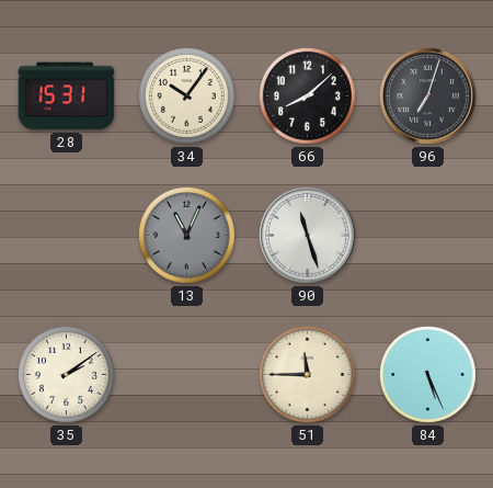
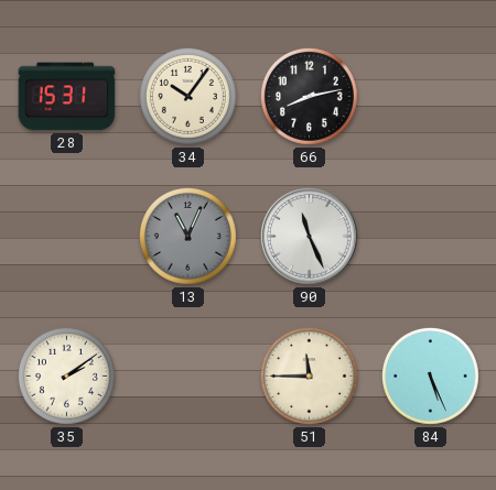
66: 8:08 -> 8:13 (309, 96)
96: 7:03 -> none (427, 95)
90: 11:27 -> 11:26 (309, 236)
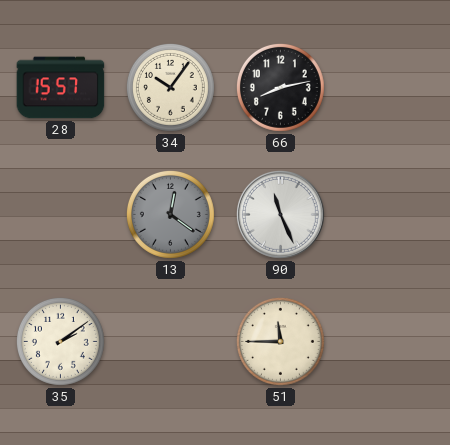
28: 15:31 -> 15:57 (61, 88)
13: 11:04 -> 12:21 (170, 214)
84: 5:26 -> none (430, 375)
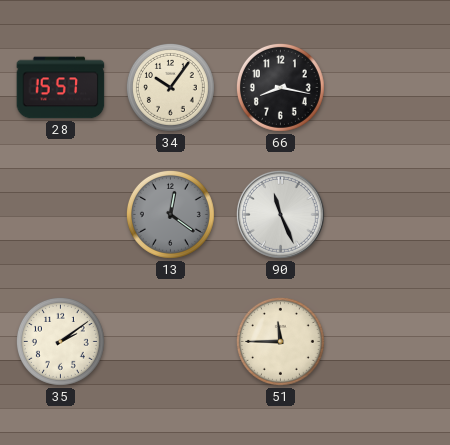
66: 8:13 -> 8:17 (280, 87)
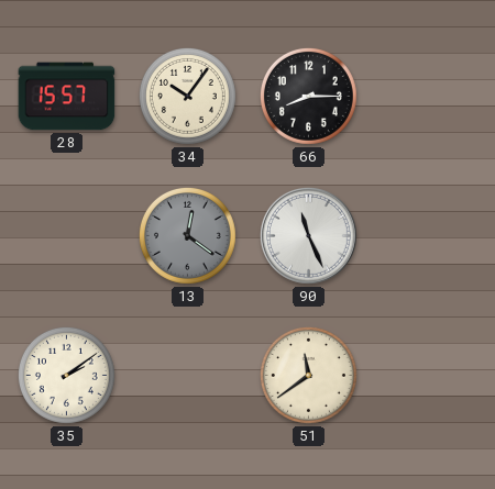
66: 8:17 -> 8:15 (308, 96)
51: 11:45 -> 11:39 (308, 375)
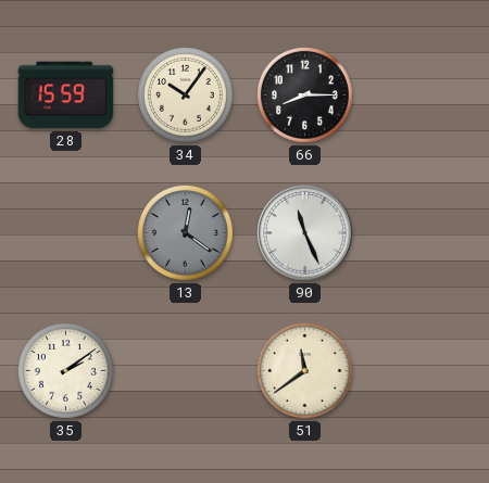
28: 15:57 -> 15:59 (66, 96)
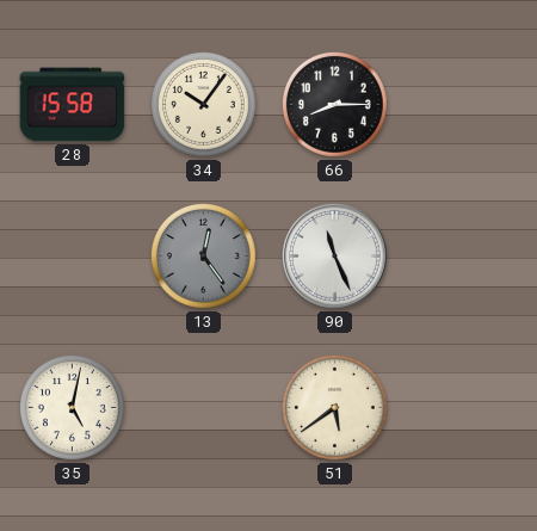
28: 15:59 -> 15:58 (73, 105)
13: 12:21 -> 12:24 (203, 255)
35: 2:09 -> 5:02 (72, 407)
51: 11:39 -> 5:39 (334, 407)
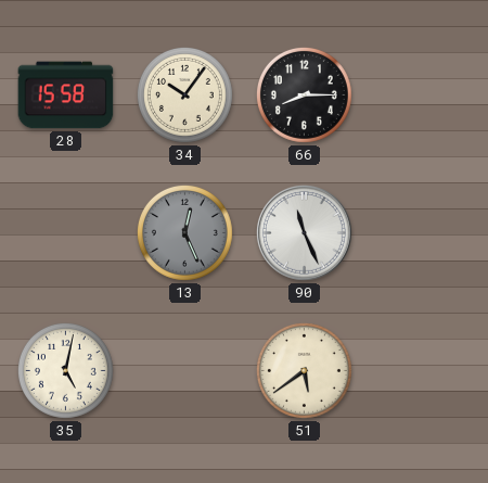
13: 12:24 -> 12:26 (184, 232)
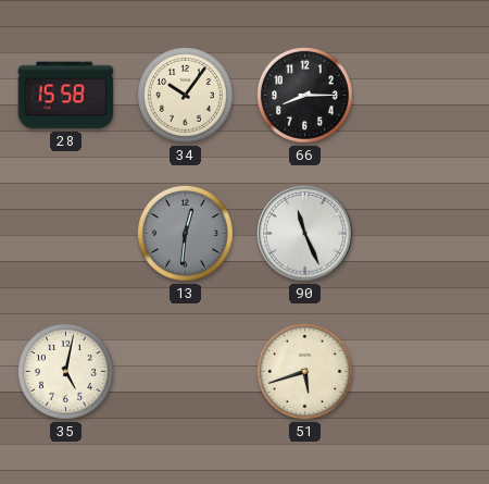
13: 12:26 -> 12:31 (185, 233)
51: 5:39 -> 5:42 (304, 371)
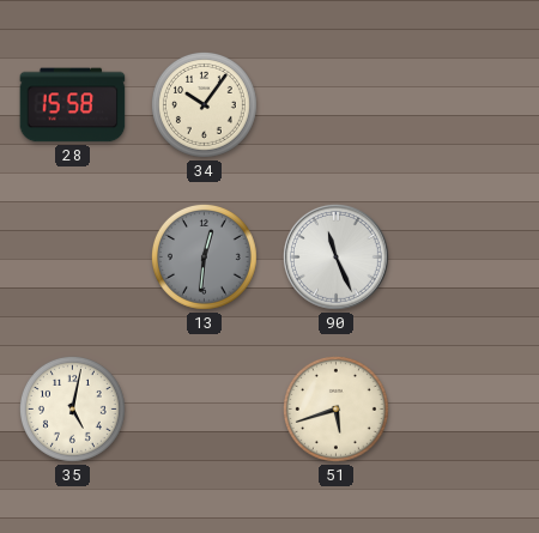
66: 8:15 -> none (304, 95)
